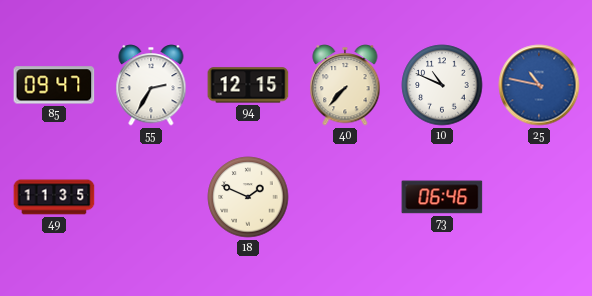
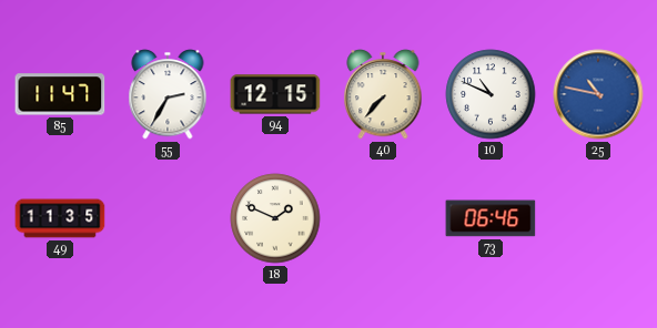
85: 09:47 -> 11:47 (60, 94)
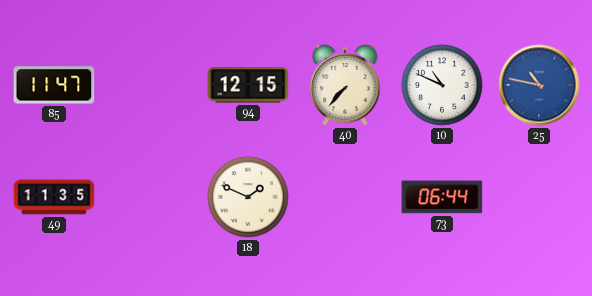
55: 2:35 -> none (168, 94)
73: 06:46 -> 06:44 (442, 197)
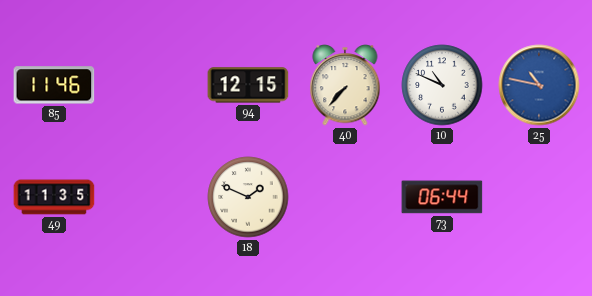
85: 11:47 -> 11:46 (54, 85)
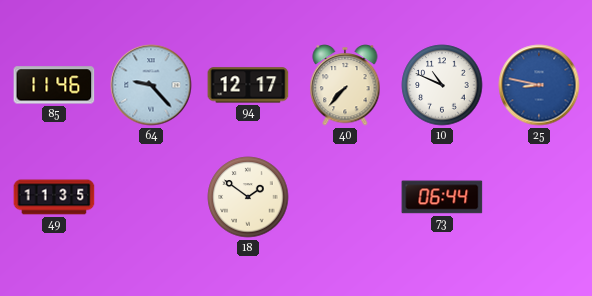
64: none -> 9:23 (151, 85)
94: 12:15 -> 12:17 (248, 85)
25: 10:47 -> 8:47 (539, 85)
18: 1:49 -> 1:51 (248, 197)
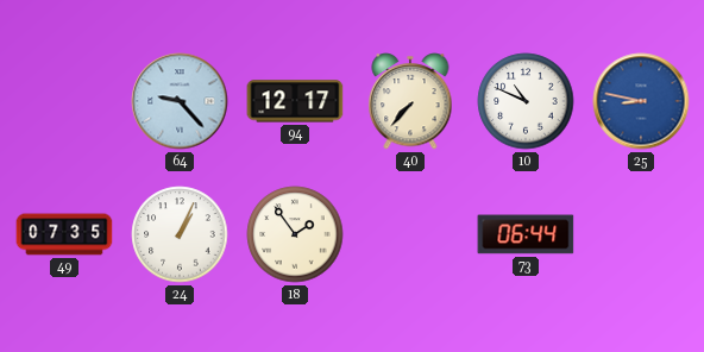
85: 11:46 -> none (54, 85)
49: 11:35 -> 07:35 (64, 234)
24: none -> 1:04 (180, 234)
18: 1:51 -> 1:54 (295, 234)
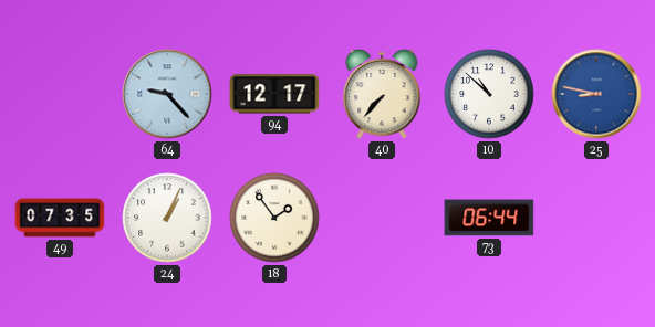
10: 10:49 -> 10:52 (489, 94)
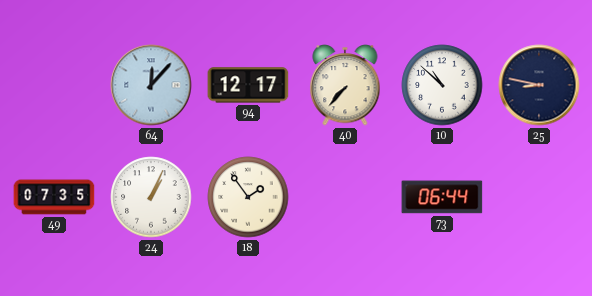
64: 9:23 -> 12:07 (151, 85)
25 dial: blue -> navy (539, 85)
